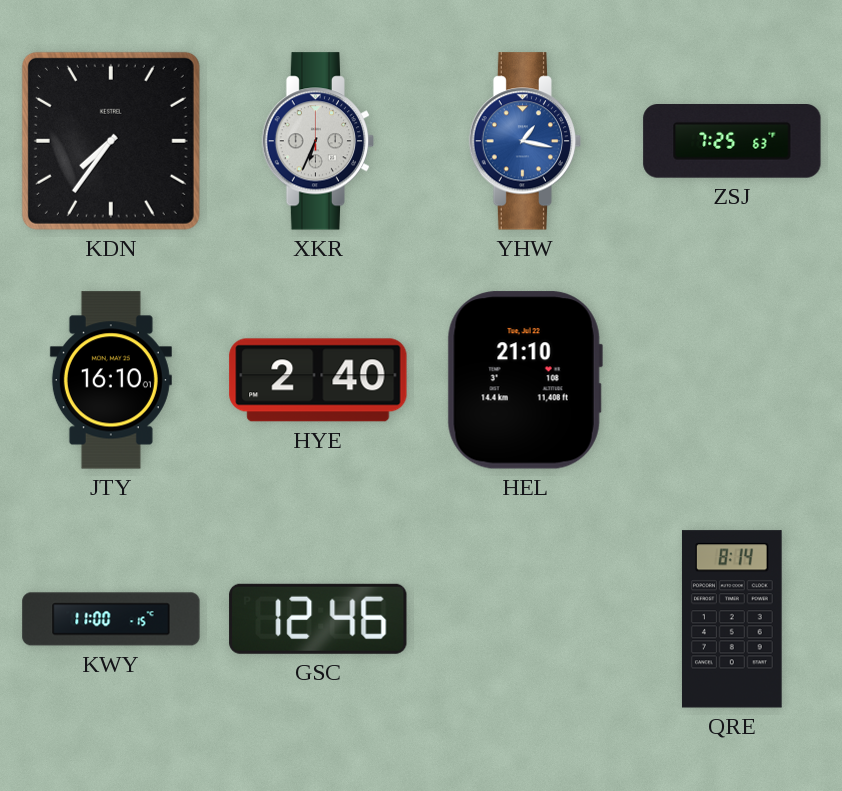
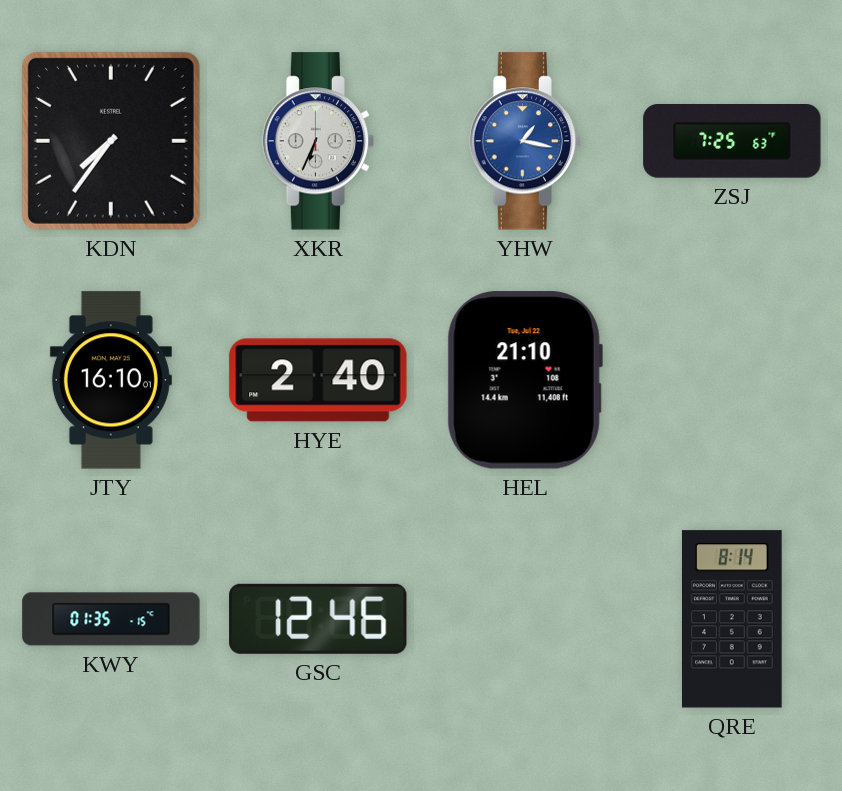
KWY: 11:00 -> 01:35 (111, 619)
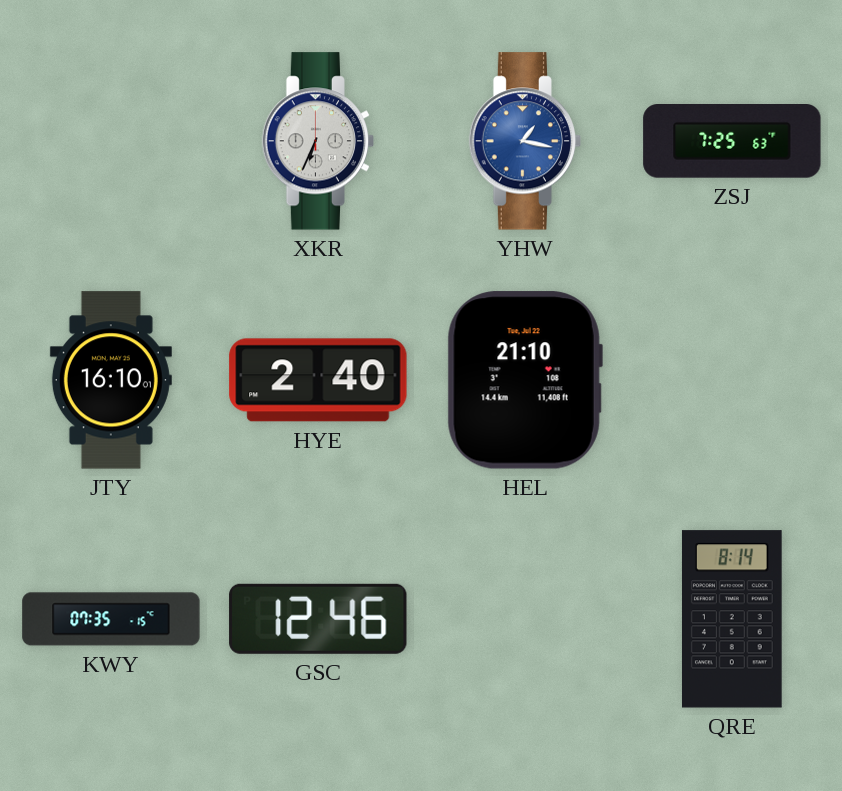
KDN: 7:36 -> none (111, 141)
KWY: 01:35 -> 07:35 (111, 619)
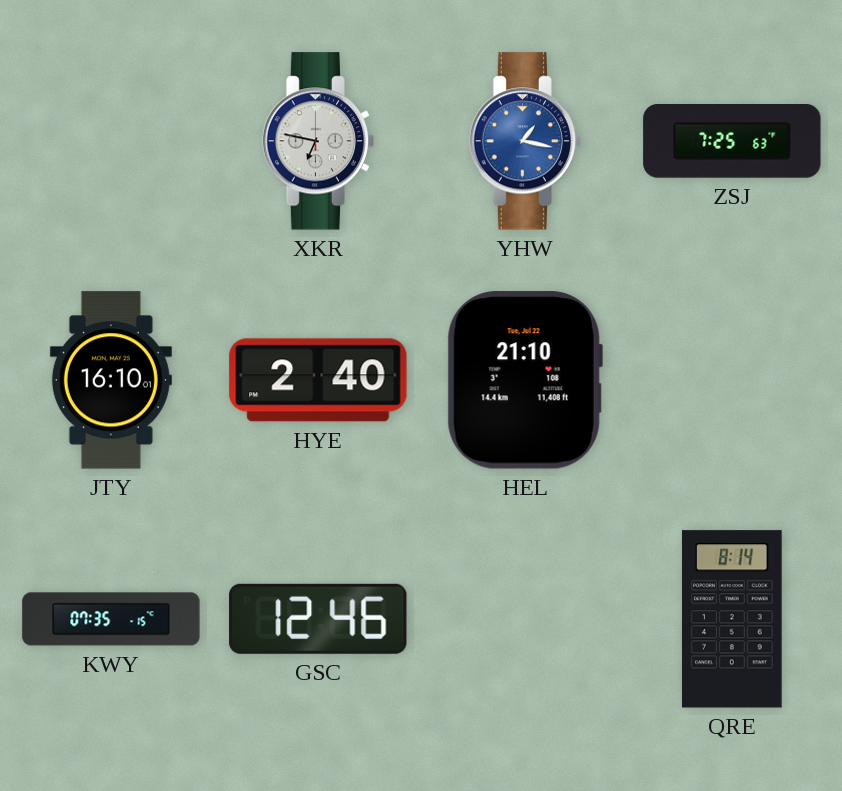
XKR: 6:34 -> 6:47 (318, 141)
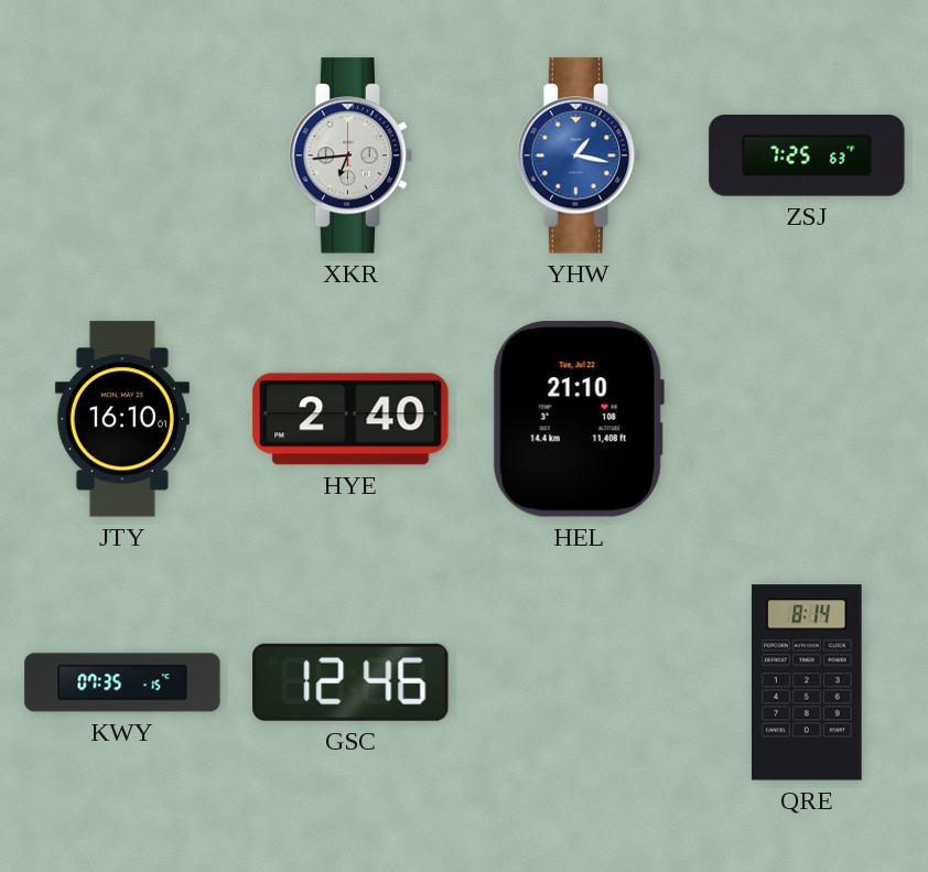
XKR: 6:47 -> 6:44 (350, 155)
